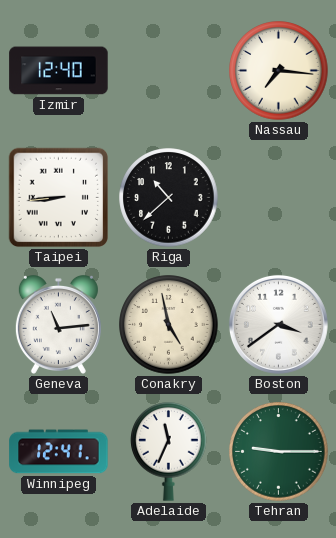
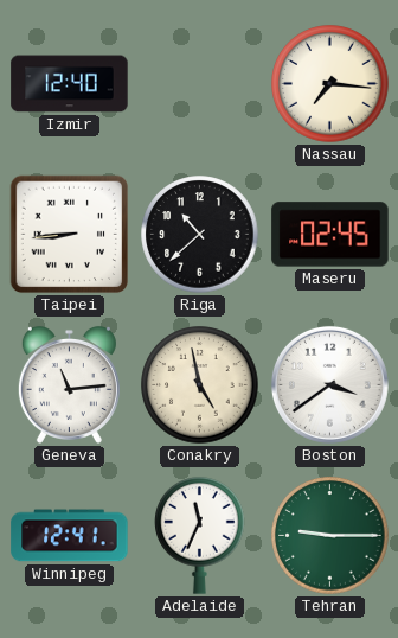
Maseru: none -> 02:45 (330, 235)
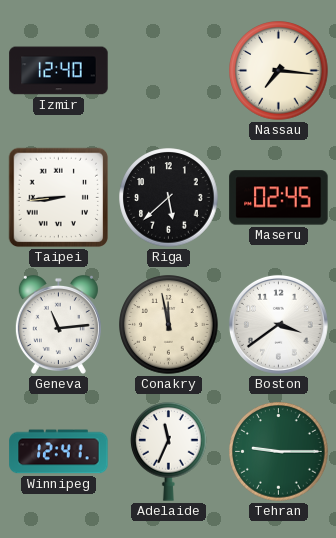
Riga: 10:38 -> 5:38 (169, 198)
Conakry: 4:58 -> 11:58 (169, 325)
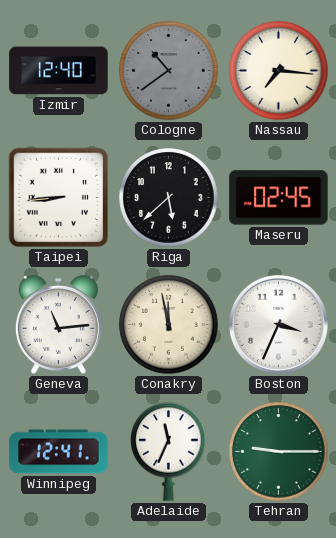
Cologne: none -> 10:39 (169, 71)
Boston: 3:39 -> 3:34 (278, 324)
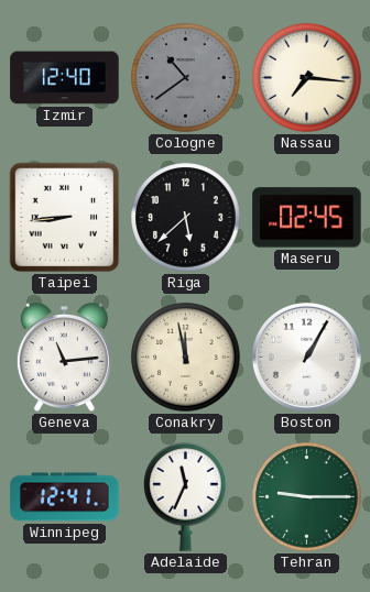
Boston: 3:34 -> 1:05 (306, 357)
